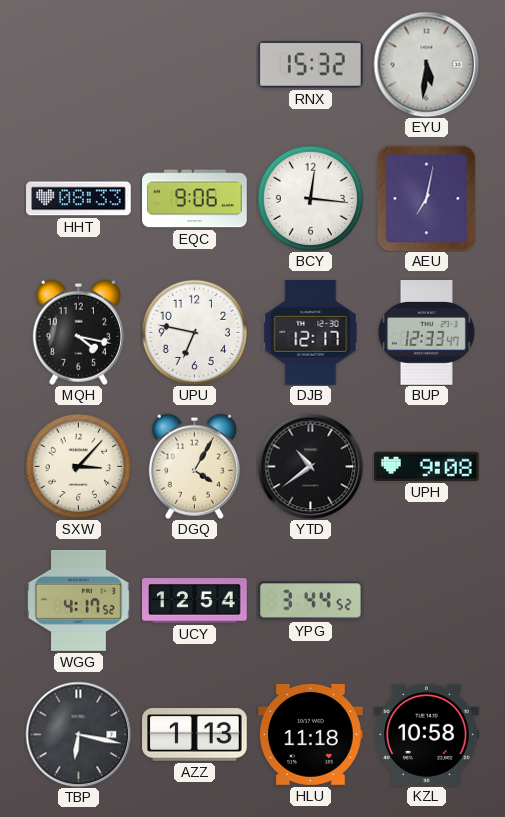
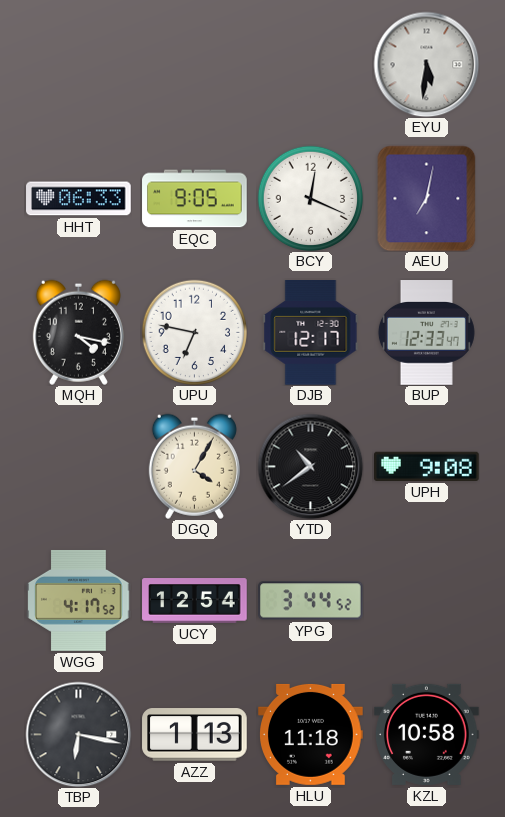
RNX: 15:32 -> none (311, 64)
HHT: 08:33 -> 06:33 (79, 199)
EQC: 9:06 -> 9:05 (195, 199)
BCY: 12:16 -> 12:19 (310, 198)
SXW: 3:07 -> none (78, 466)
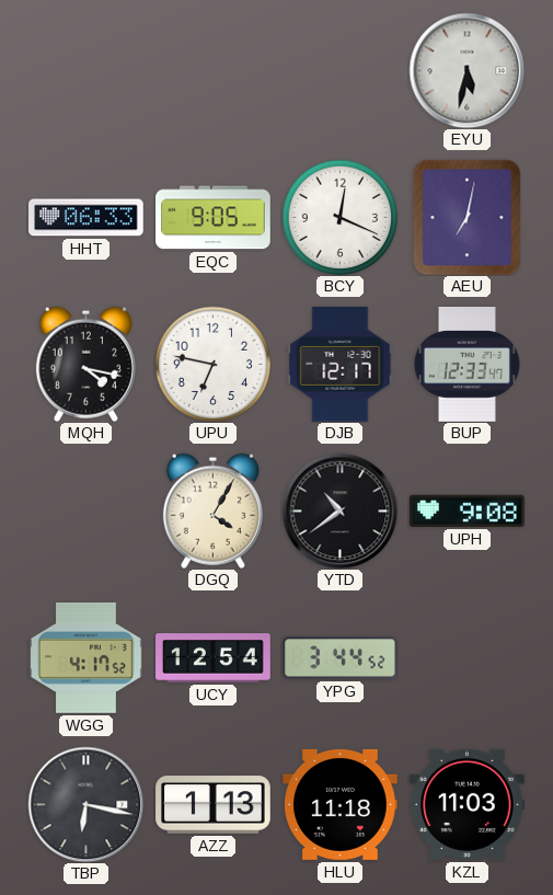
EYU: 5:31 -> 5:32 (466, 70)
KZL: 10:58 -> 11:03 (468, 804)
